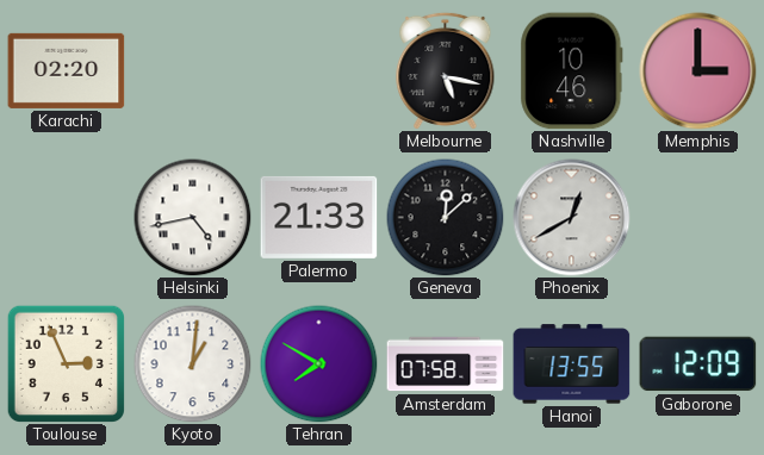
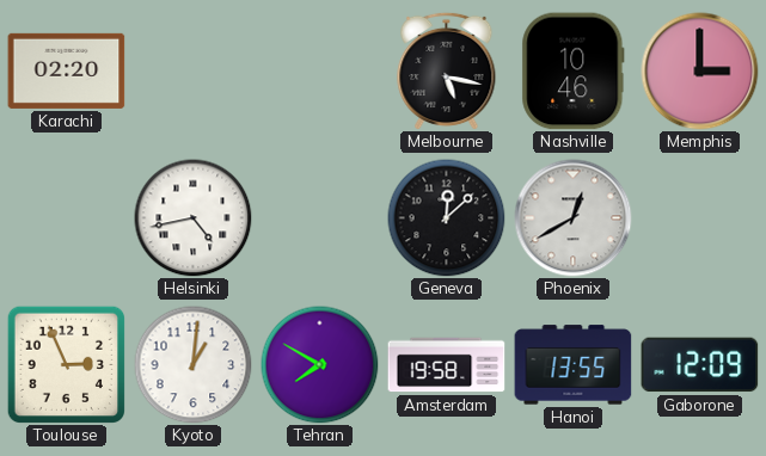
Palermo: 21:33 -> none (319, 217)
Amsterdam: 07:58 -> 19:58 (447, 365)
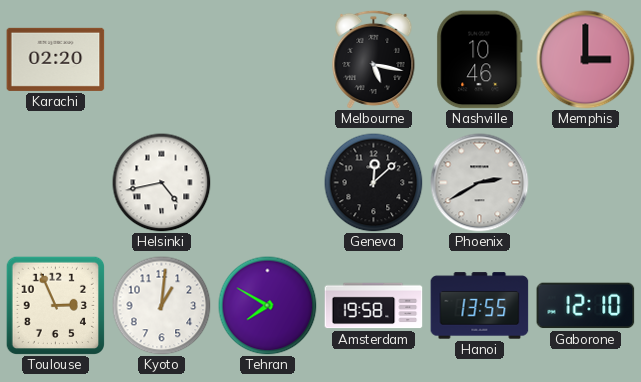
Phoenix: 12:40 -> 2:40 (480, 183)
Gaborone: 12:09 -> 12:10 (586, 306)
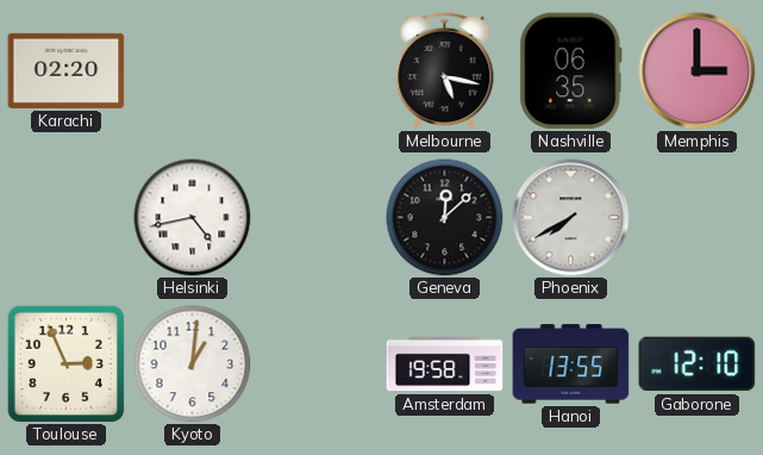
Nashville: 10:46 -> 06:35 (571, 71)
Phoenix: 2:40 -> 7:40 (571, 218)
Tehran: 7:50 -> none (268, 306)
